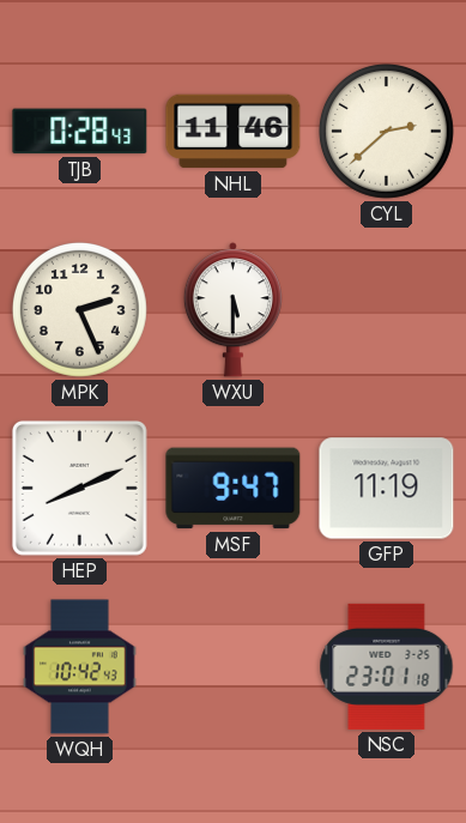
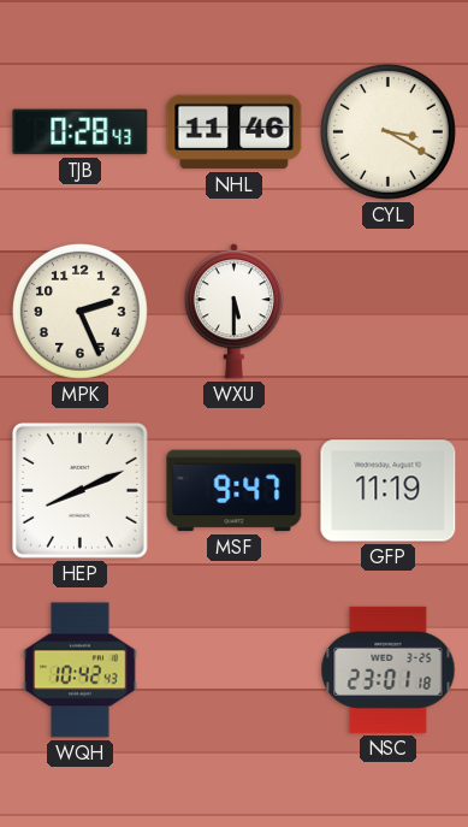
CYL: 2:38 -> 3:20 (387, 131)
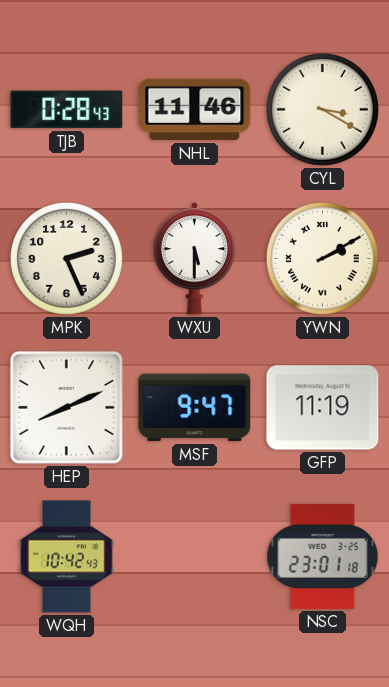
YWN: none -> 2:10 (322, 258)
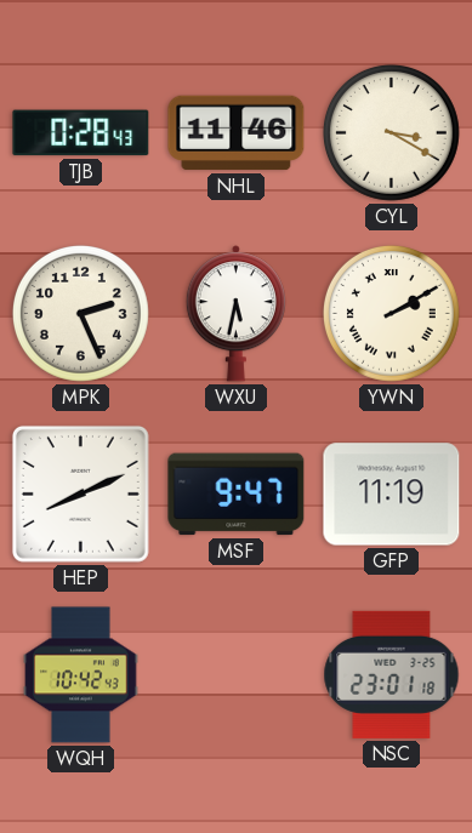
WXU: 5:30 -> 5:32 (235, 314)
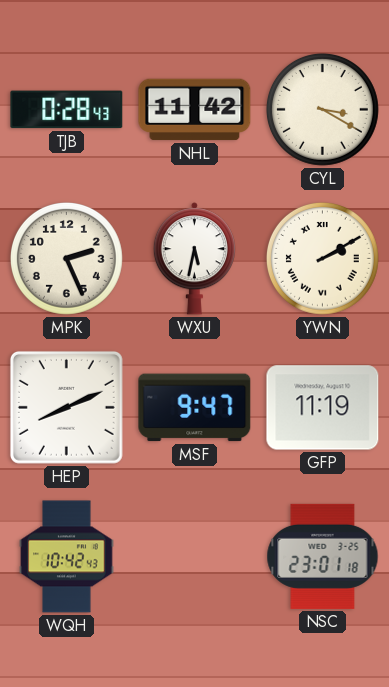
NHL: 11:46 -> 11:42 (195, 110)
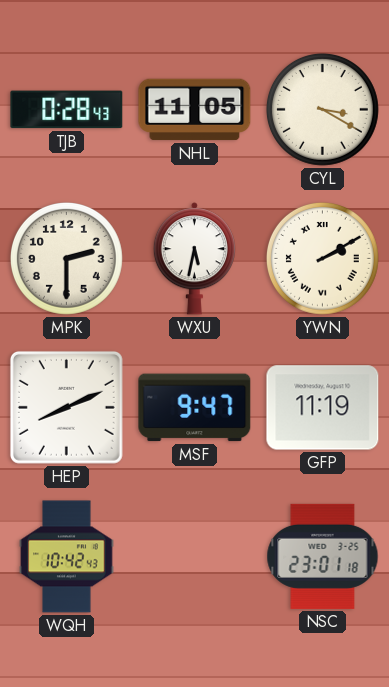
NHL: 11:42 -> 11:05 (195, 110)
MPK: 2:26 -> 2:30 (66, 258)
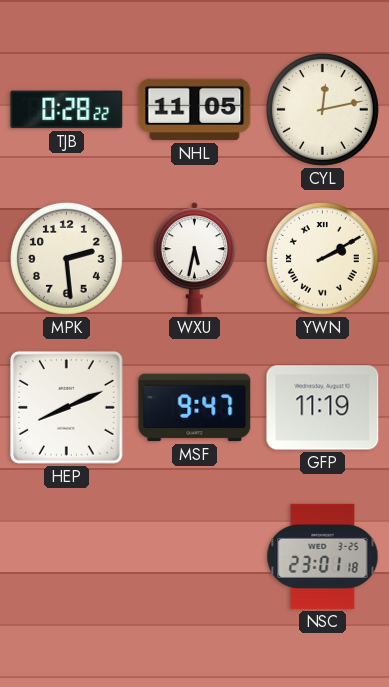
TJB: 0:28:43 -> 0:28:22 (67, 110)
CYL: 3:20 -> 12:13 (322, 109)
MPK: 2:30 -> 2:29 (66, 258)
WQH: 10:42 -> none (67, 557)
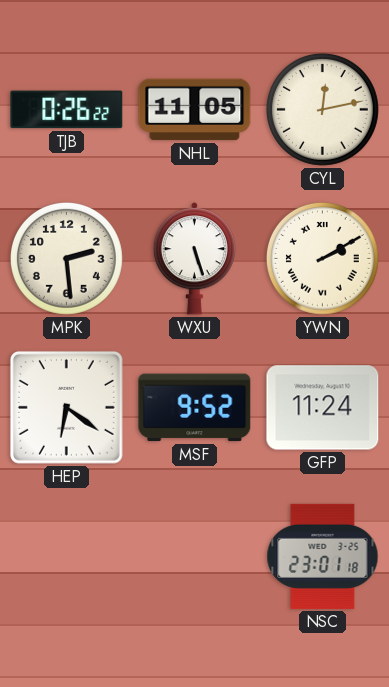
TJB: 0:28 -> 0:26 (67, 110)
WXU: 5:32 -> 5:27 (194, 259)
HEP: 8:11 -> 6:21 (66, 407)
MSF: 9:47 -> 9:52 (195, 408)
GFP: 11:19 -> 11:24 (323, 408)
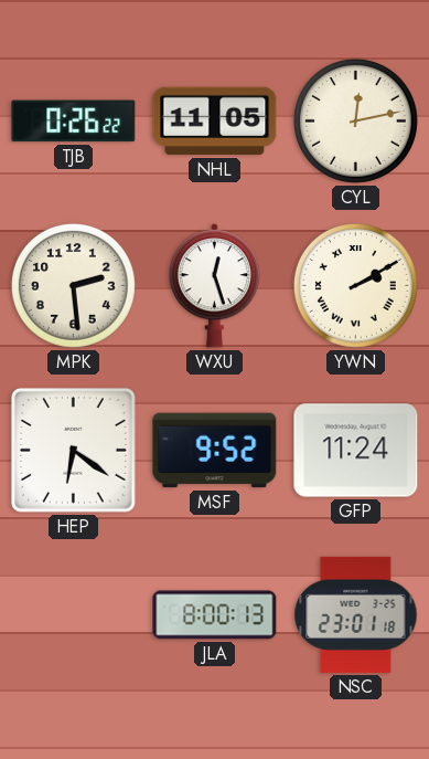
WXU: 5:27 -> 12:27 (214, 286)
JLA: none -> 8:00 (215, 615)
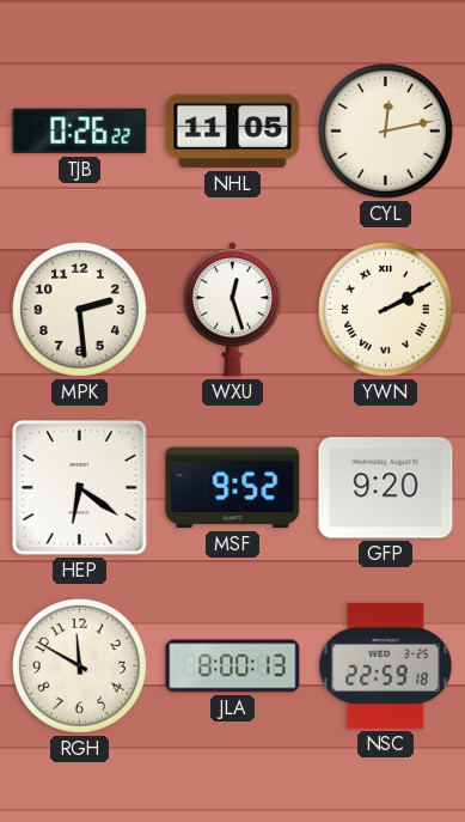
GFP: 11:24 -> 9:20 (386, 488)
RGH: none -> 11:50 (79, 665)
NSC: 23:01 -> 22:59 (386, 665)
